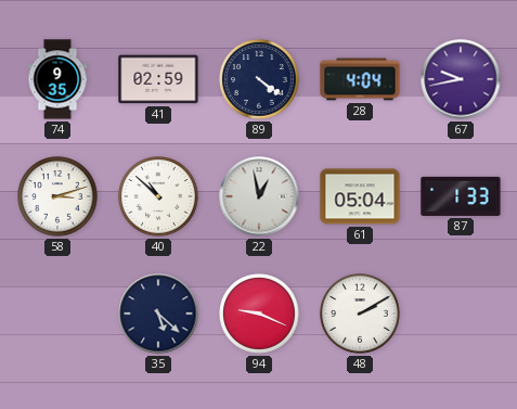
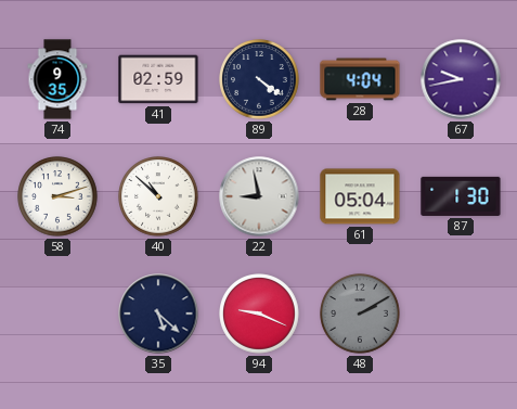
22: 12:58 -> 8:58 (259, 196)
87: 1:33 -> 1:30 (461, 196)
48 dial: white -> grey (360, 314)
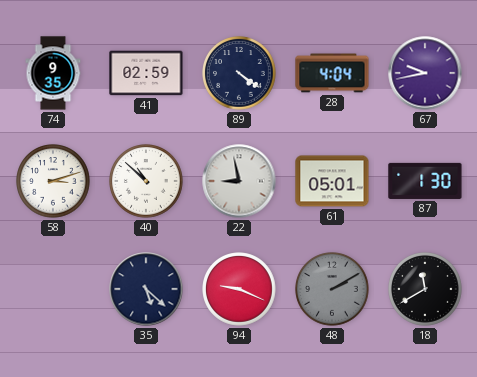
61: 05:04 -> 05:01 (332, 181)
18: none -> 11:40 (425, 289)
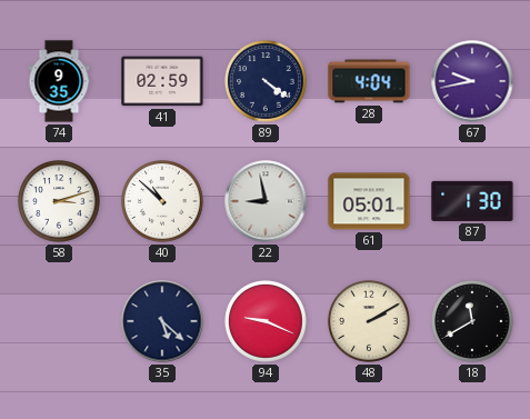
48 dial: grey -> cream (369, 321)
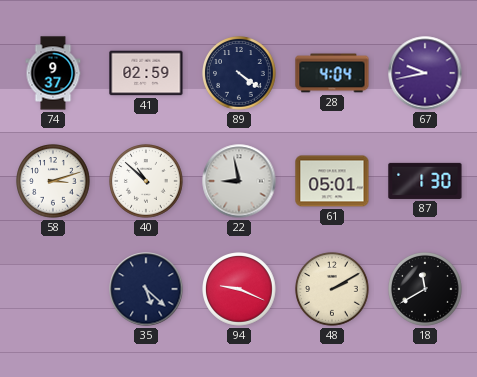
74: 9:35 -> 9:37 (53, 73)
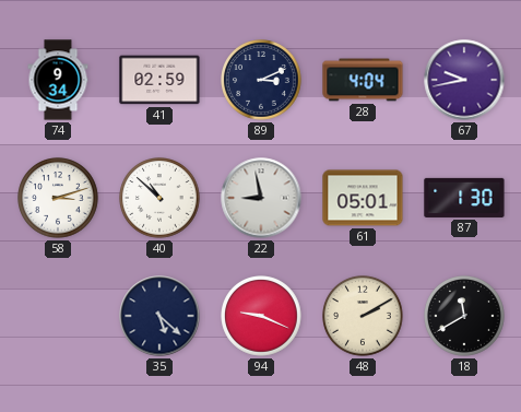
74: 9:37 -> 9:34 (58, 80)
89: 4:21 -> 3:11 (261, 80)
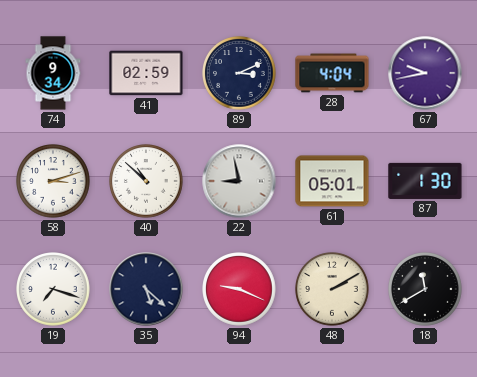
19: none -> 7:18 (53, 289)
